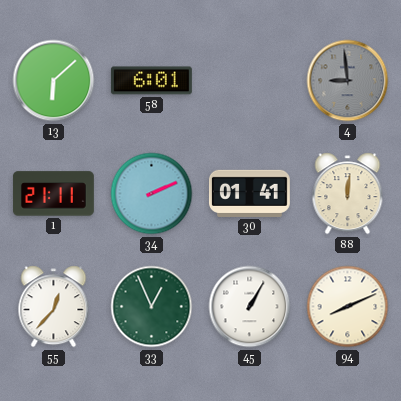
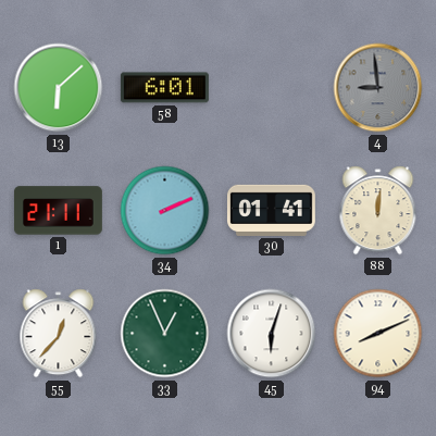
45: 1:05 -> 6:03 (272, 334)
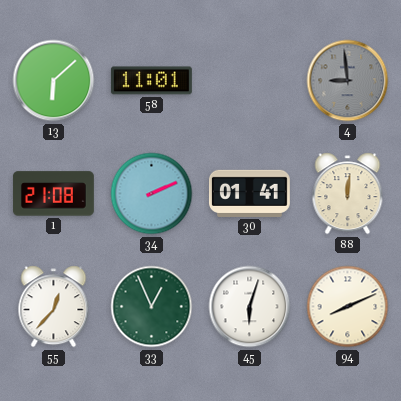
58: 6:01 -> 11:01 (151, 81)
1: 21:11 -> 21:08 (53, 194)
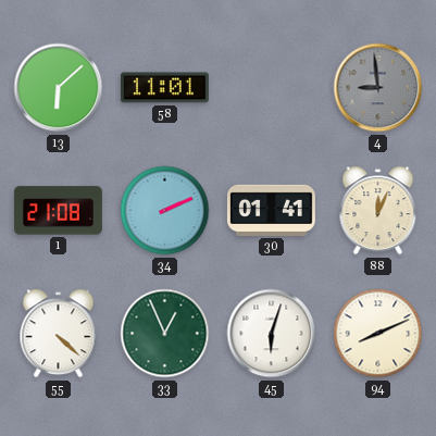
88: 12:01 -> 12:04 (378, 211)
55: 12:37 -> 4:22 (59, 334)
